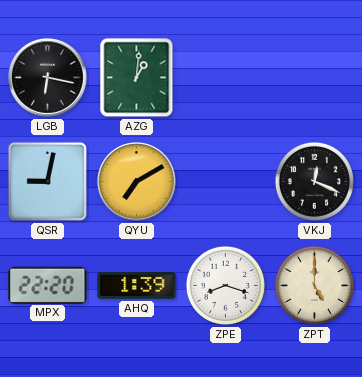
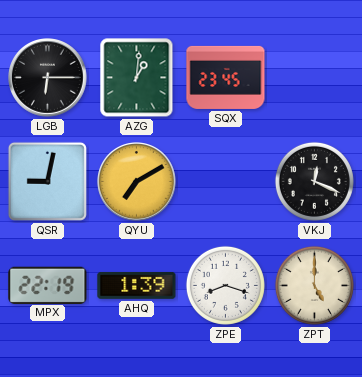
LGB: 6:17 -> 6:15 (48, 78)
SQX: none -> 23:45 (226, 77)
MPX: 22:20 -> 22:19 (48, 285)
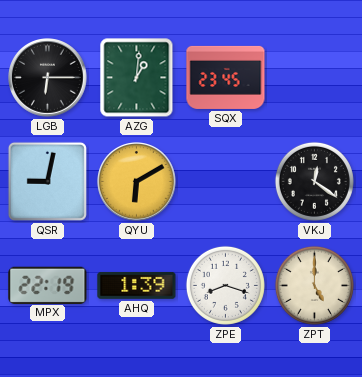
QYU: 7:10 -> 6:10 (137, 182)
VKJ: 12:19 -> 12:21 (314, 181)
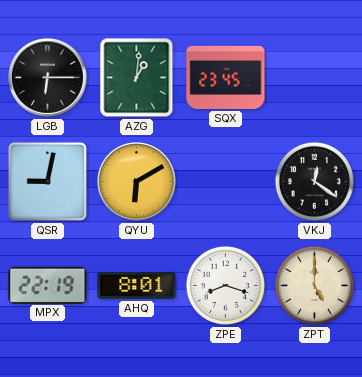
AHQ: 1:39 -> 8:01 (137, 285)
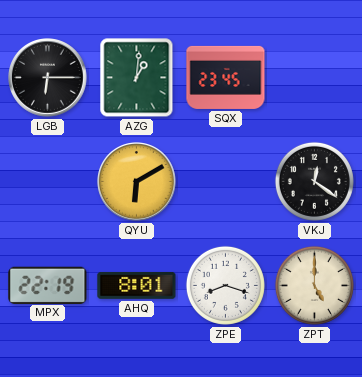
QSR: 9:02 -> none (47, 181)
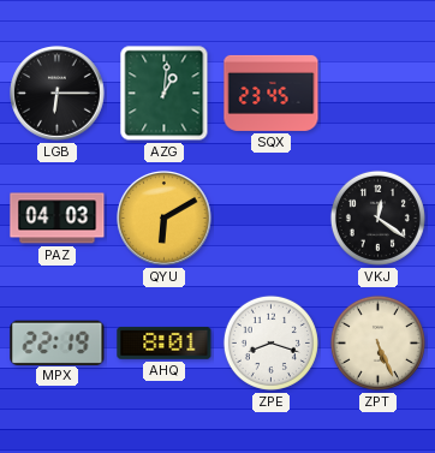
PAZ: none -> 04:03 (58, 219)
ZPT: 5:00 -> 5:26 (377, 342)
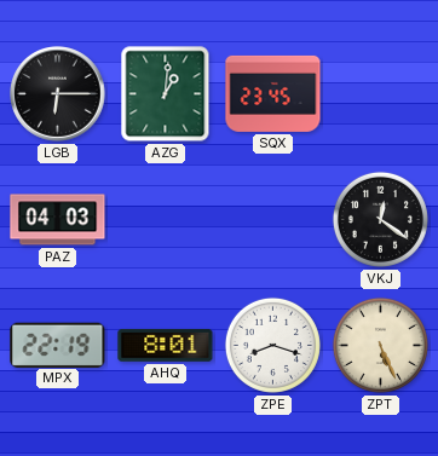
QYU: 6:10 -> none (165, 219)
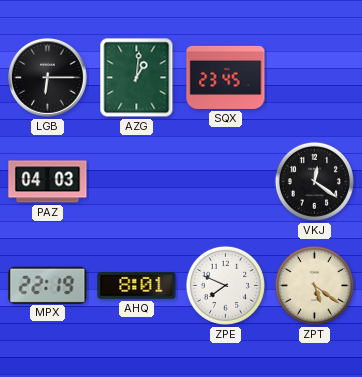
ZPE: 8:18 -> 7:49 (225, 285)
ZPT: 5:26 -> 5:21 (314, 285)
